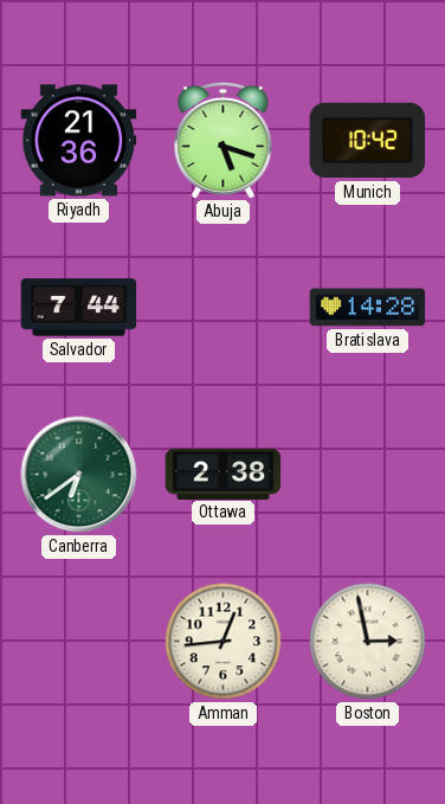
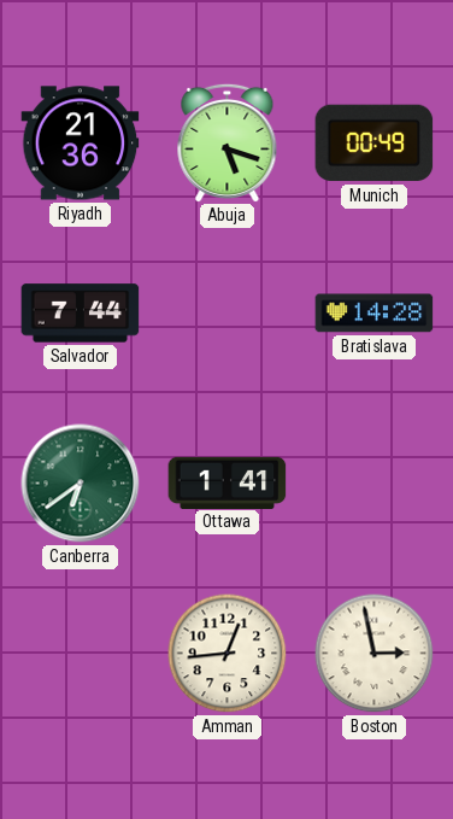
Munich: 10:42 -> 00:49 (375, 144)
Ottawa: 2:38 -> 1:41 (228, 482)
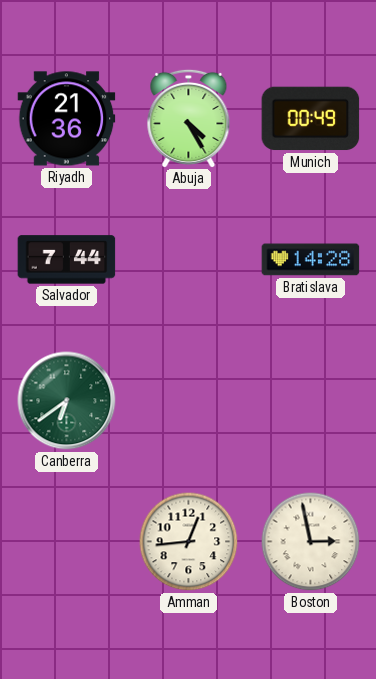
Abuja: 5:18 -> 4:25 (189, 118)
Ottawa: 1:41 -> none (228, 482)
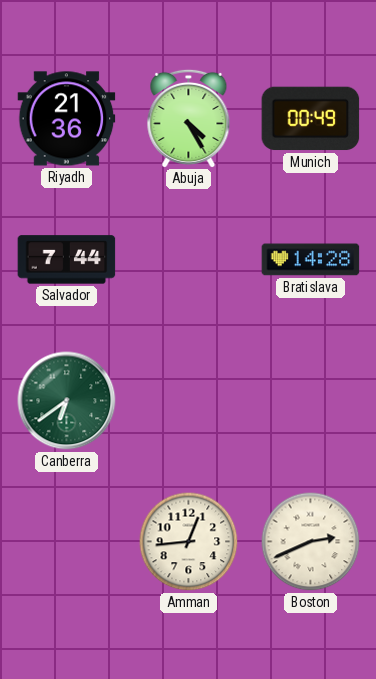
Boston: 2:58 -> 2:41 (311, 542)
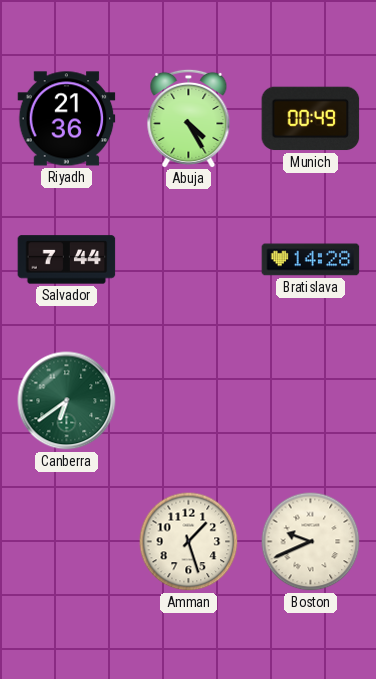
Amman: 12:44 -> 1:27 (189, 542)
Boston: 2:41 -> 9:41 (311, 542)
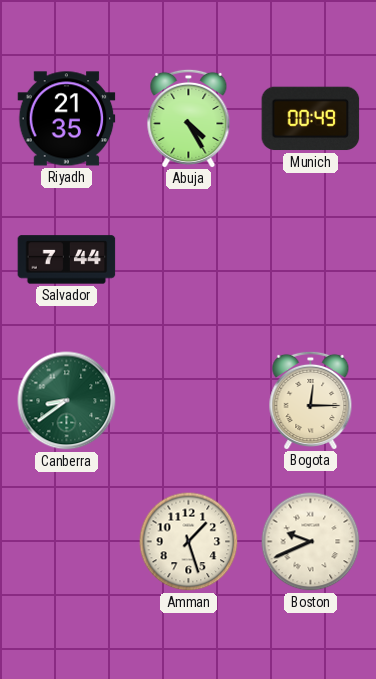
Riyadh: 21:36 -> 21:35 (67, 119)
Bratislava: 14:28 -> none (311, 260)
Canberra: 6:39 -> 8:39 (67, 401)
Bogota: none -> 12:15 (311, 400)
